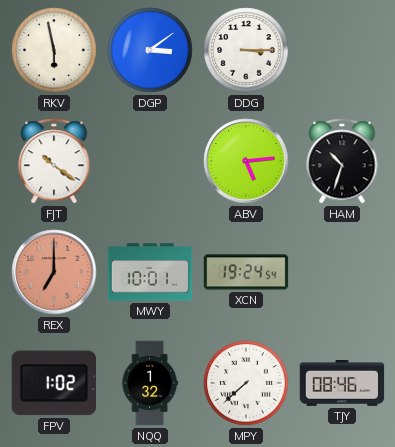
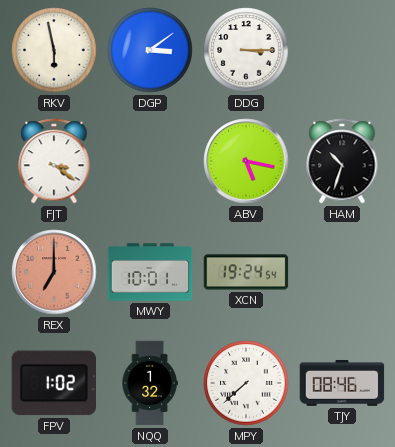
FJT: 10:21 -> 3:21 (54, 161)
ABV: 5:14 -> 5:17 (246, 161)
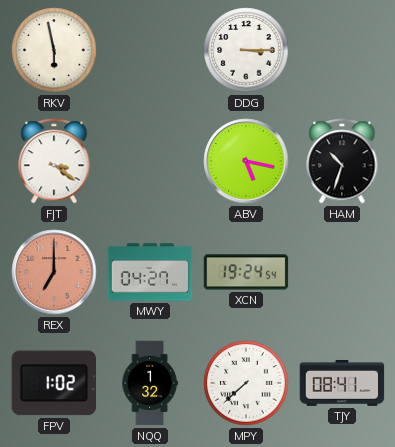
DGP: 3:09 -> none (150, 50)
MWY: 10:01 -> 04:27 (150, 272)
TJY: 08:46 -> 08:41 (342, 383)
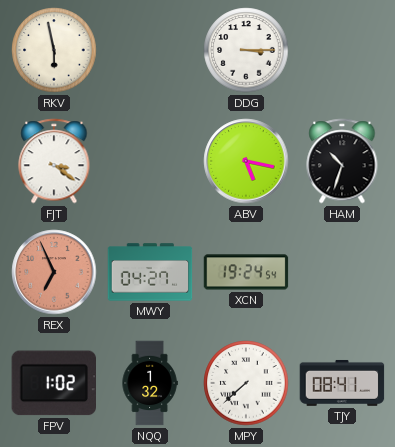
REX: 7:00 -> 6:56 (54, 272)
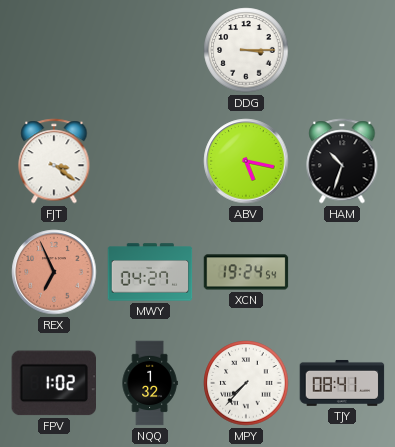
RKV: 5:58 -> none (54, 50)
MPY: 7:38 -> 7:37 (246, 383)
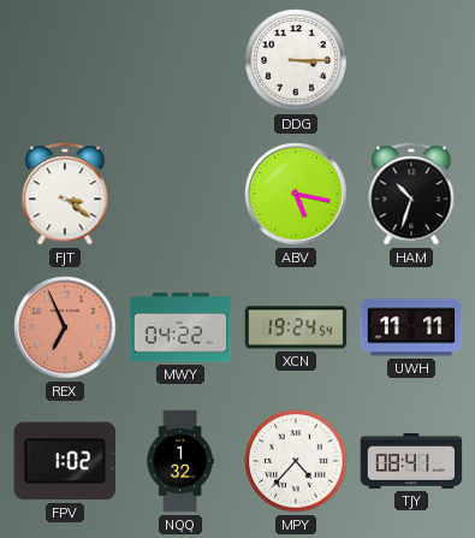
MWY: 04:27 -> 04:22 (180, 327)
UWH: none -> 11:11 (411, 327)
MPY: 7:37 -> 4:37 (296, 461)
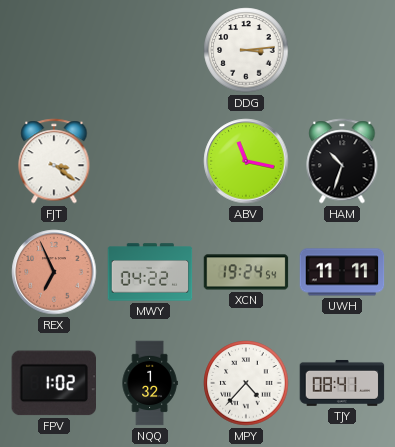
DDG: 3:15 -> 3:14 (246, 50)
ABV: 5:17 -> 11:17 (246, 161)
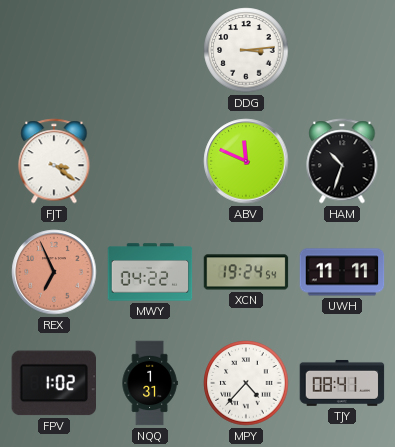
ABV: 11:17 -> 11:49 (246, 161)
NQQ: 1:32 -> 1:31 (150, 383)
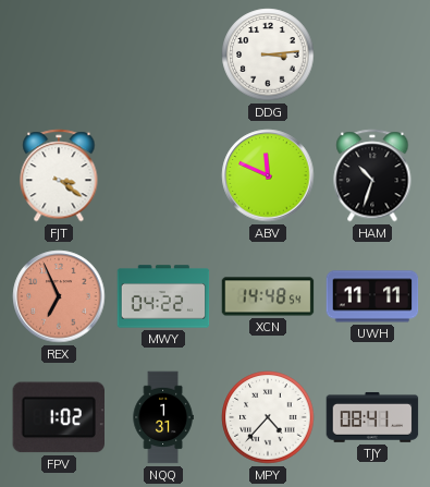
XCN: 19:24 -> 14:48 (268, 296)
